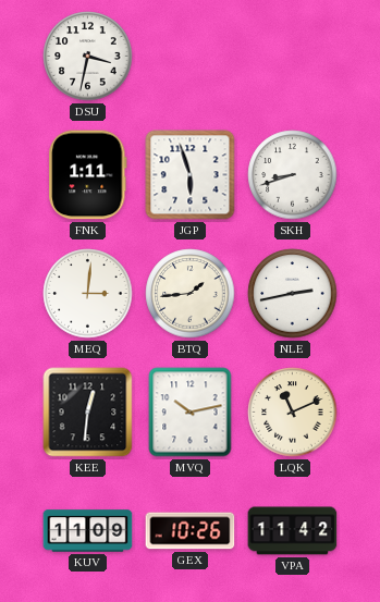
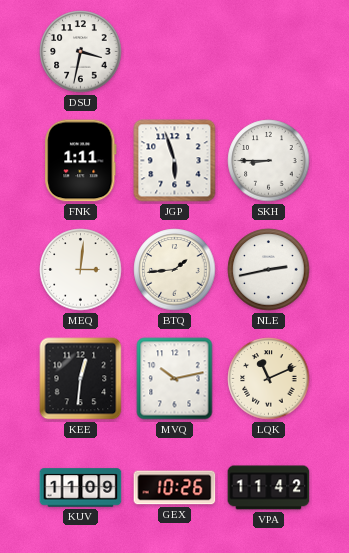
SKH: 8:42 -> 8:45 (269, 161)
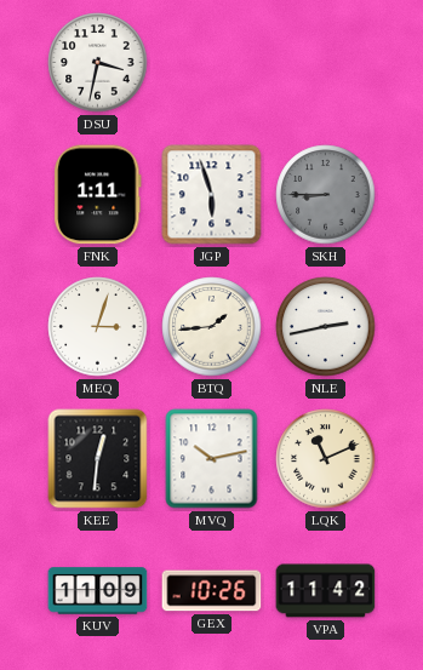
SKH dial: white -> grey (326, 195)
MEQ: 3:01 -> 3:03 (98, 327)
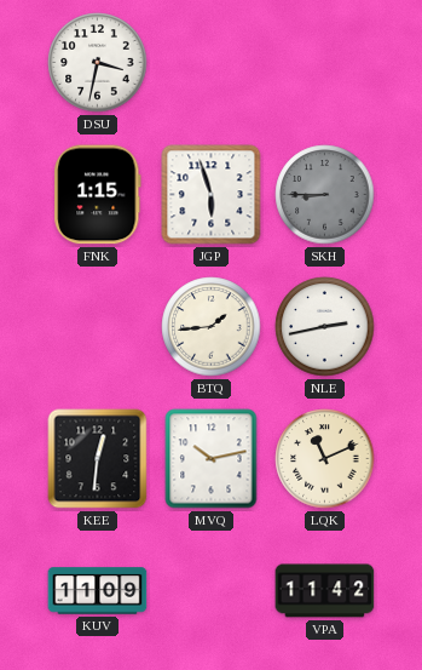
FNK: 1:11 -> 1:15 (98, 195)
MEQ: 3:03 -> none (98, 327)
GEX: 10:26 -> none (212, 591)
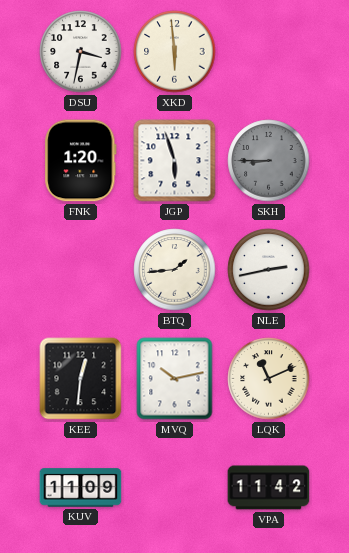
XKD: none -> 5:59 (175, 52)
FNK: 1:15 -> 1:20 (81, 161)
